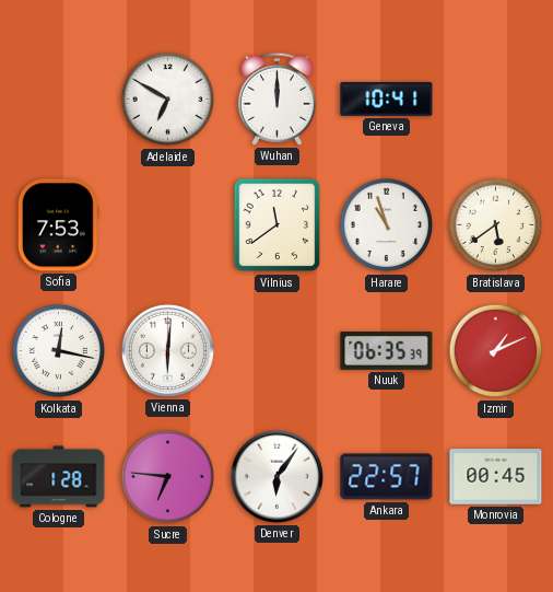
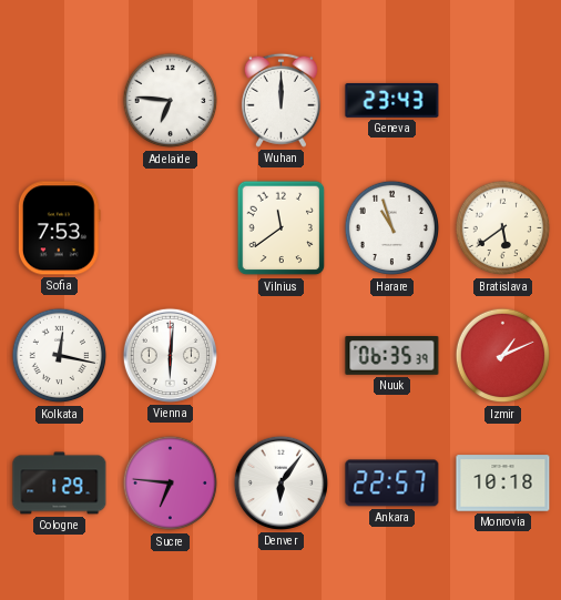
Adelaide: 6:50 -> 6:46 (171, 101)
Geneva: 10:41 -> 23:43 (392, 100)
Cologne: 1:28 -> 1:29 (60, 484)
Monrovia: 00:45 -> 10:18 (503, 484)
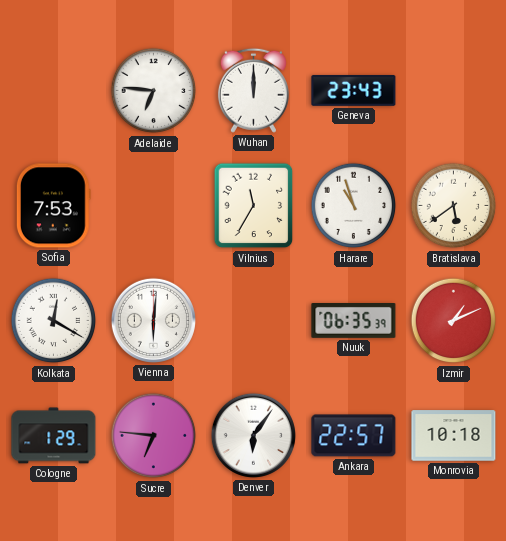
Vilnius: 11:39 -> 11:35 (254, 206)
Kolkata: 12:17 -> 12:20 (54, 321)
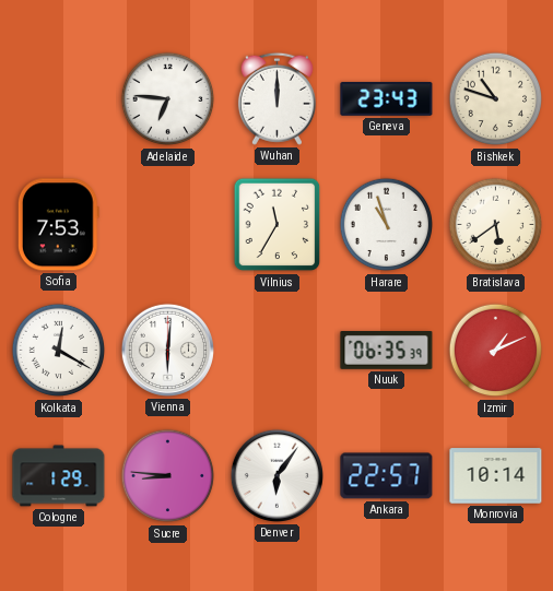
Bishkek: none -> 10:48 (496, 99)
Sucre: 6:46 -> 8:46 (168, 476)
Monrovia: 10:18 -> 10:14 (496, 476)
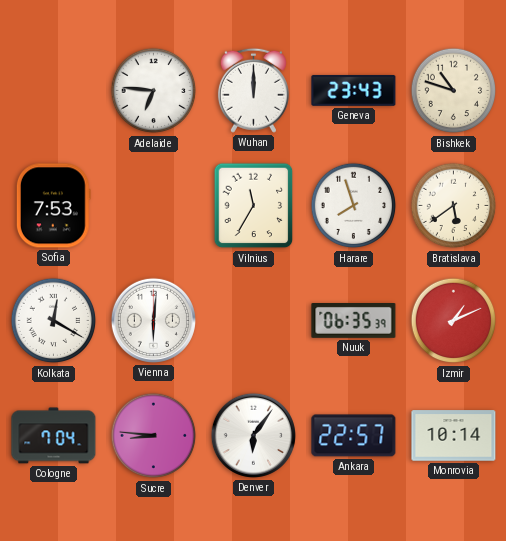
Harare: 10:57 -> 7:57 (354, 206)
Cologne: 1:29 -> 7:04 (54, 436)
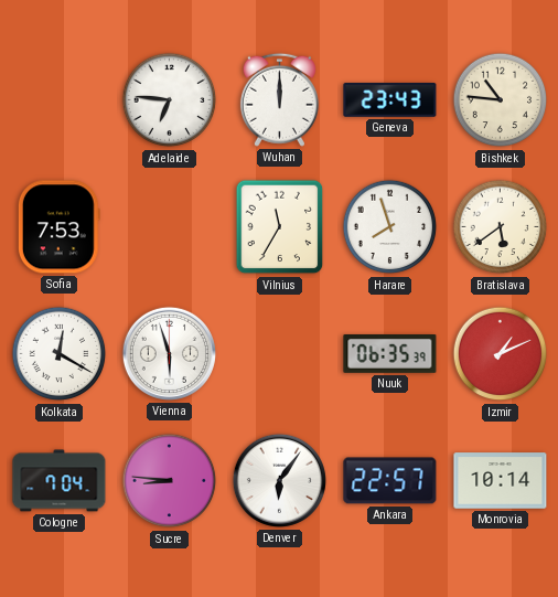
Bishkek: 10:48 -> 10:46 (501, 100)
Vienna: 6:01 -> 5:57 (169, 353)
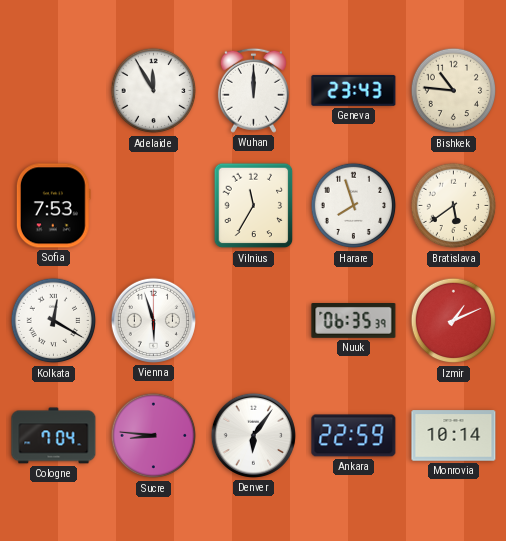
Adelaide: 6:46 -> 11:55 (154, 91)
Ankara: 22:57 -> 22:59 (354, 436)
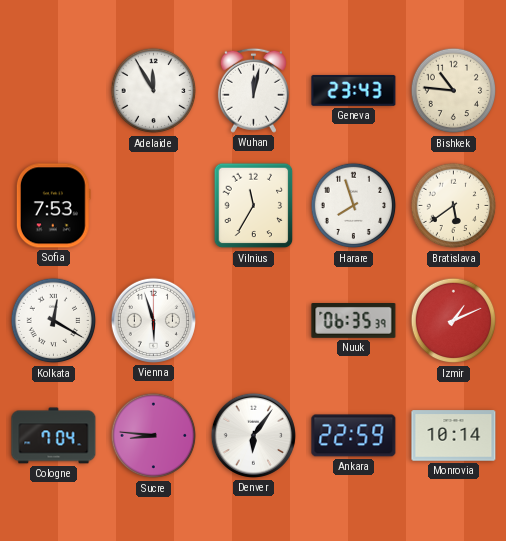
Wuhan: 12:00 -> 12:02 (253, 90)
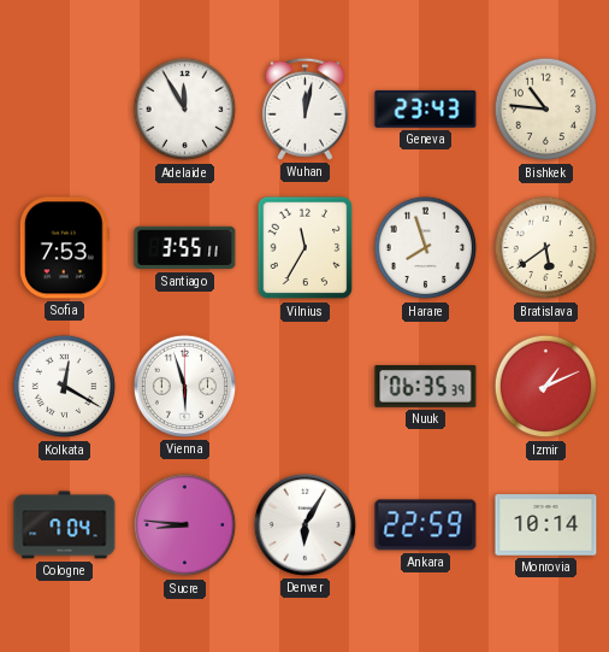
Santiago: none -> 3:55 (185, 248)
Denver: 6:06 -> 6:05 (304, 524)
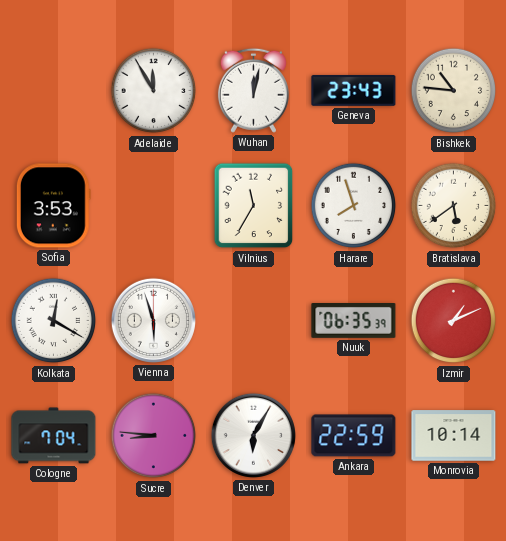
Sofia: 7:53 -> 3:53 (53, 206)
Santiago: 3:55 -> none (185, 248)
